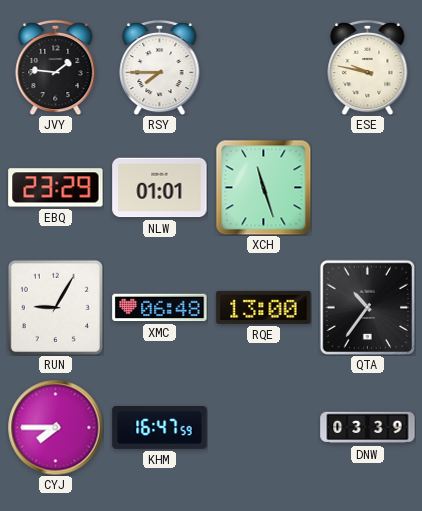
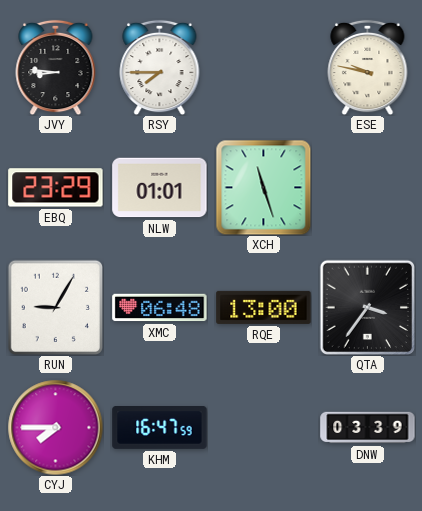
JVY: 1:46 -> 8:46 (56, 67)
QTA: 10:36 -> 3:36 (367, 307)
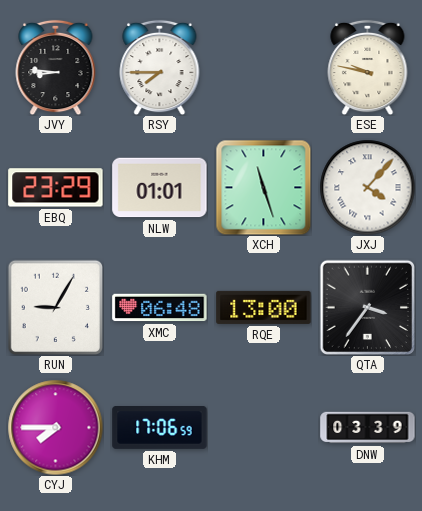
JXJ: none -> 4:07 (367, 187)
KHM: 16:47 -> 17:06 (160, 428)
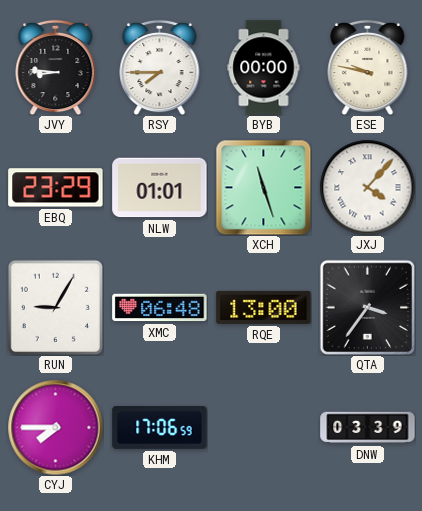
BYB: none -> 00:00 (264, 68)
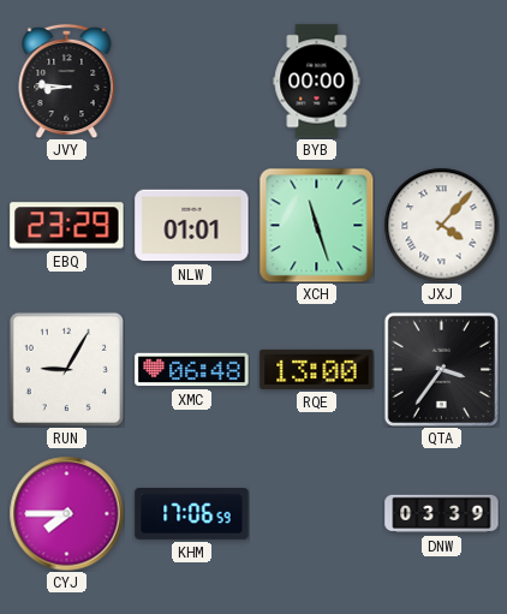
RSY: 7:45 -> none (160, 67)
ESE: 9:47 -> none (368, 67)
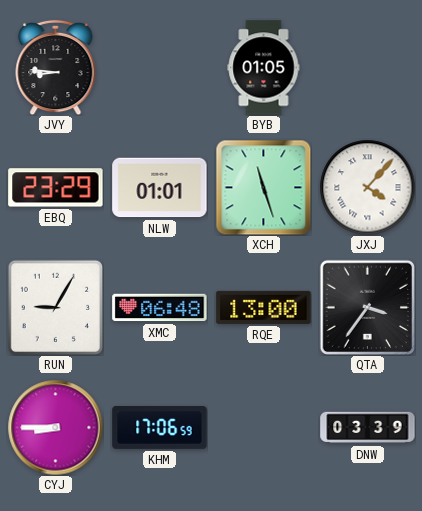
BYB: 00:00 -> 01:05 (264, 68)
CYJ: 7:45 -> 8:45 (55, 427)
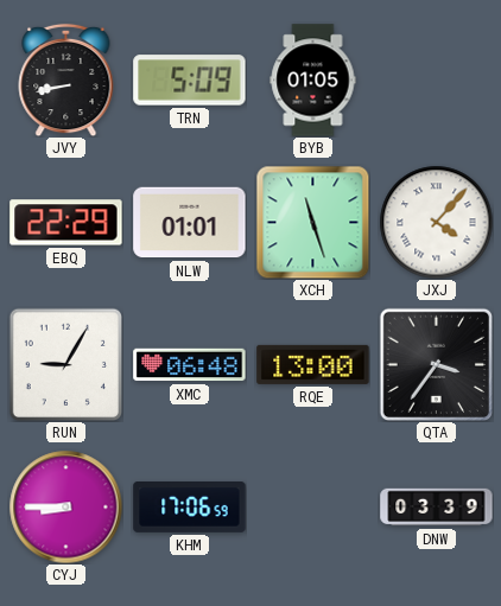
JVY: 8:46 -> 8:43 (66, 79)
TRN: none -> 5:09 (190, 81)
EBQ: 23:29 -> 22:29 (66, 223)
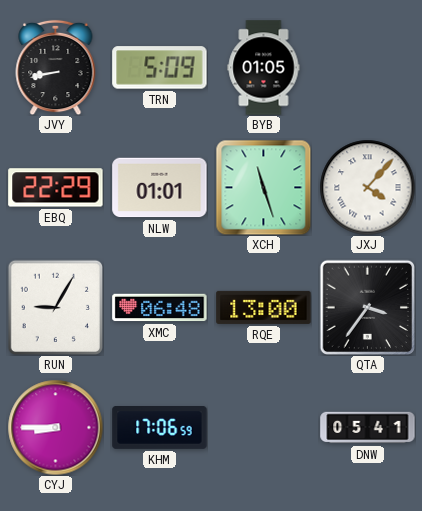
DNW: 03:39 -> 05:41 (368, 428)
